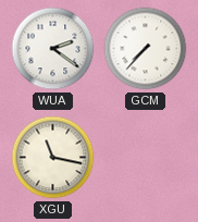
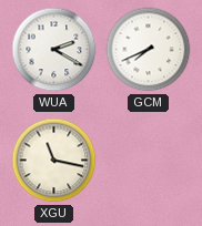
WUA: 2:21 -> 2:20 (54, 50)
GCM: 7:37 -> 7:41 (149, 50)
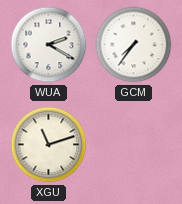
GCM: 7:41 -> 7:36 (134, 45)
XGU: 11:17 -> 11:12 (49, 145)
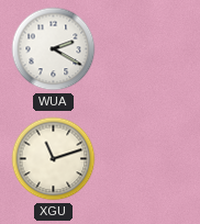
GCM: 7:36 -> none (134, 45)
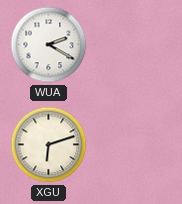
XGU: 11:12 -> 6:12 (49, 145)
